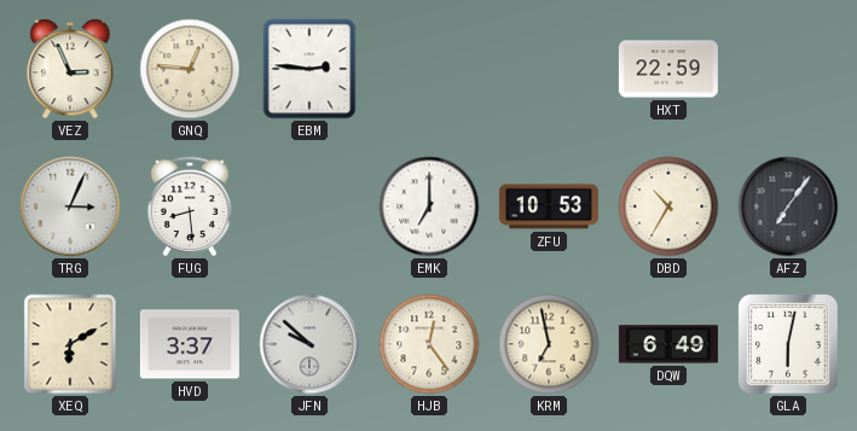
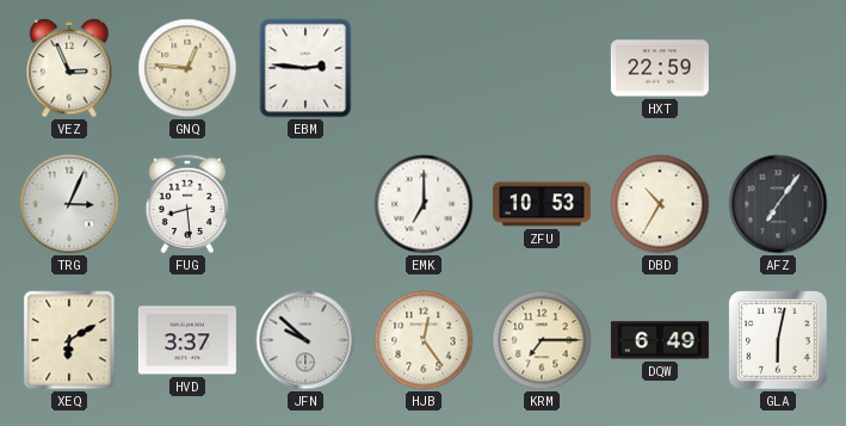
KRM: 6:58 -> 7:15 (542, 340)
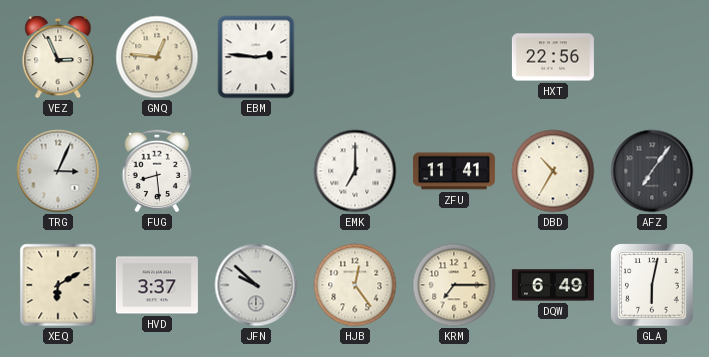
HXT: 22:59 -> 22:56 (553, 57)
ZFU: 10:53 -> 11:41 (454, 171)
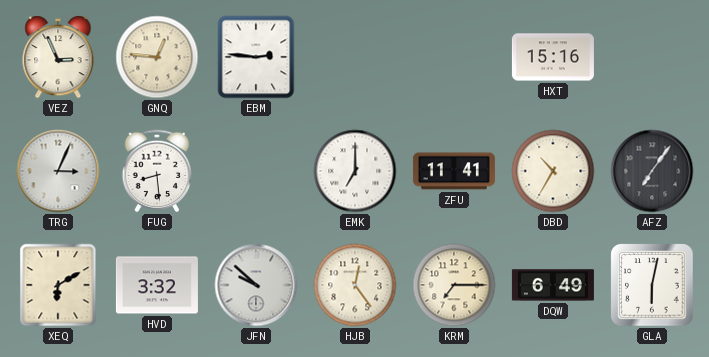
HXT: 22:56 -> 15:16 (553, 57)
HVD: 3:37 -> 3:32 (157, 285)
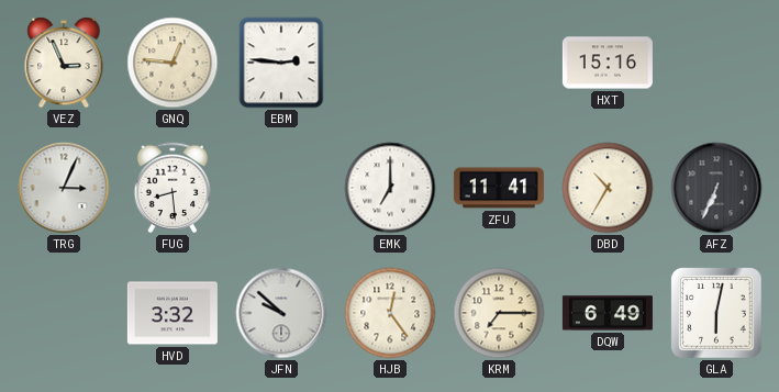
AFZ: 7:06 -> 6:34 (716, 188)
XEQ: 6:10 -> none (58, 285)
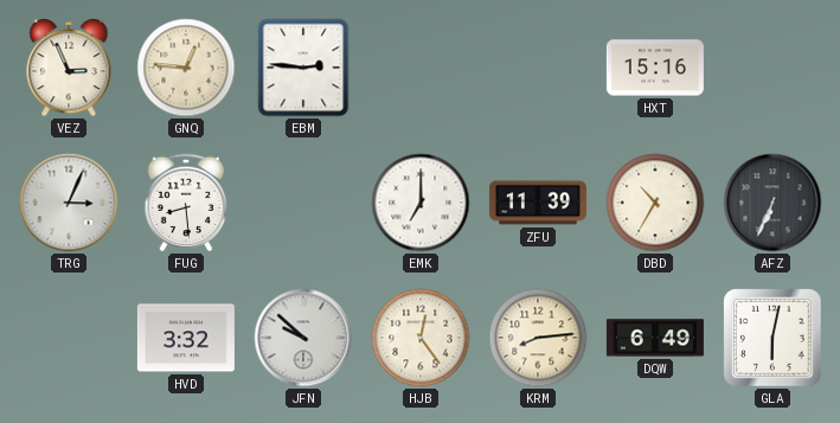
ZFU: 11:41 -> 11:39 (538, 203)
KRM: 7:15 -> 8:14 (538, 338)
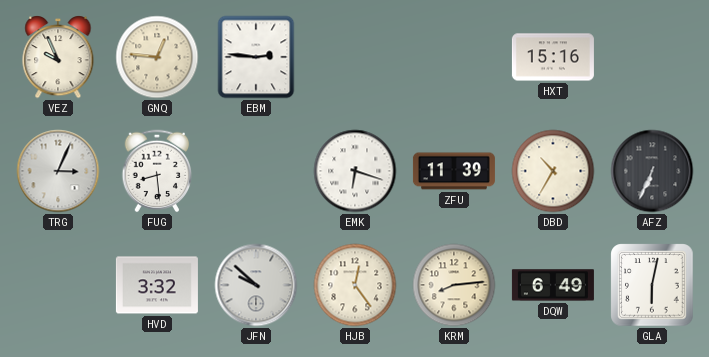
VEZ: 2:56 -> 9:56 (58, 57)
EMK: 7:00 -> 6:18 (355, 171)
